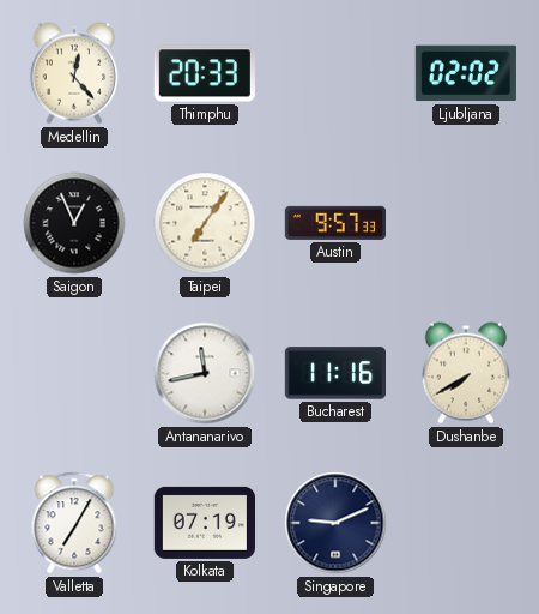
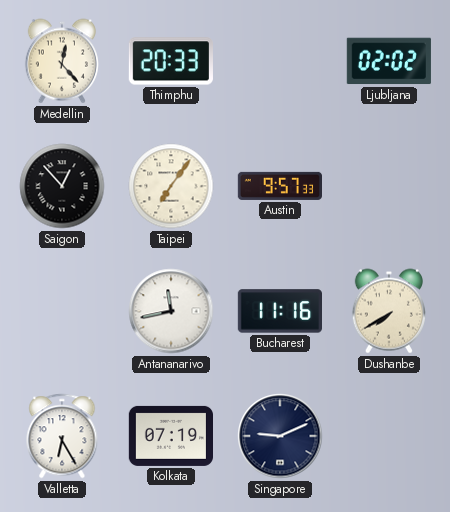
Saigon: 12:56 -> 12:53 (62, 186)
Valletta: 7:05 -> 6:25 (62, 436)
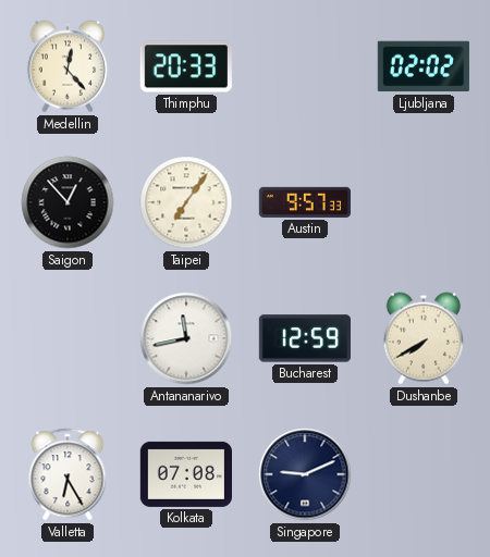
Bucharest: 11:16 -> 12:59 (304, 338)
Kolkata: 07:19 -> 07:08 (185, 474)
